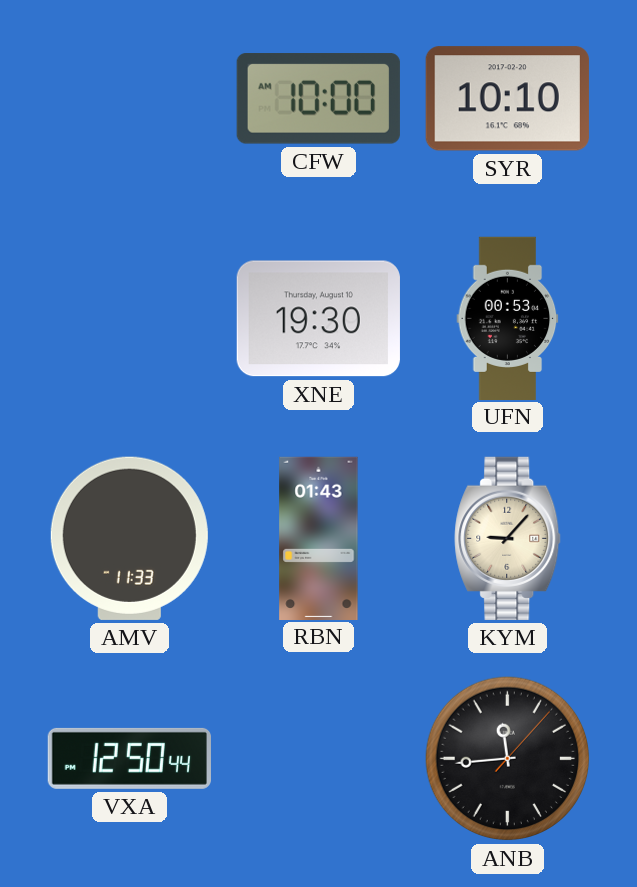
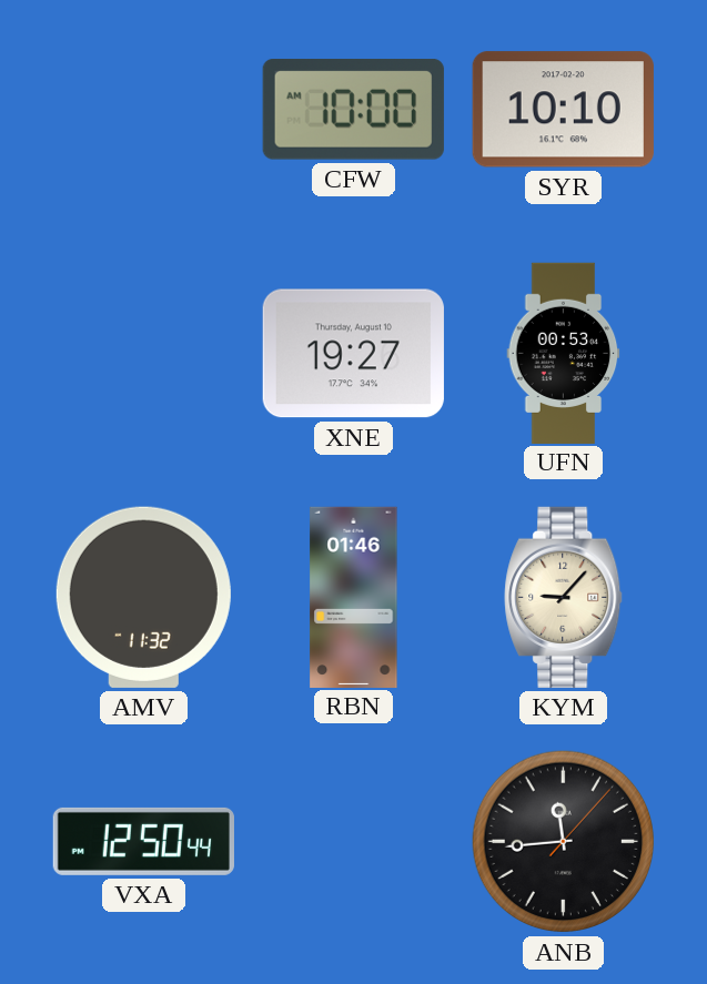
XNE: 19:30 -> 19:27 (353, 354)
AMV: 11:33 -> 11:32 (143, 597)
RBN: 01:43 -> 01:46 (354, 597)
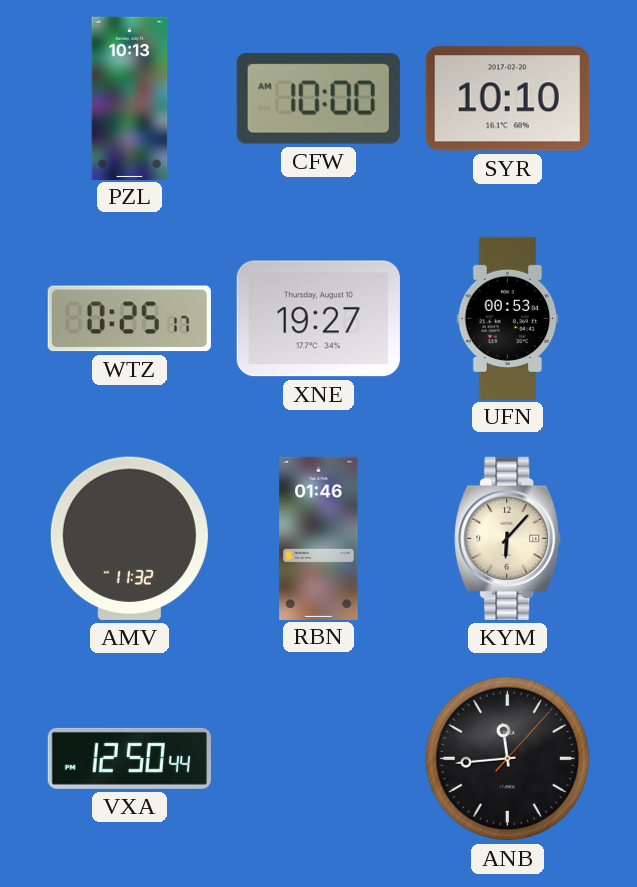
PZL: none -> 10:13 (130, 98)
WTZ: none -> 0:25 (129, 319)
KYM: 9:07 -> 6:07 (508, 538)
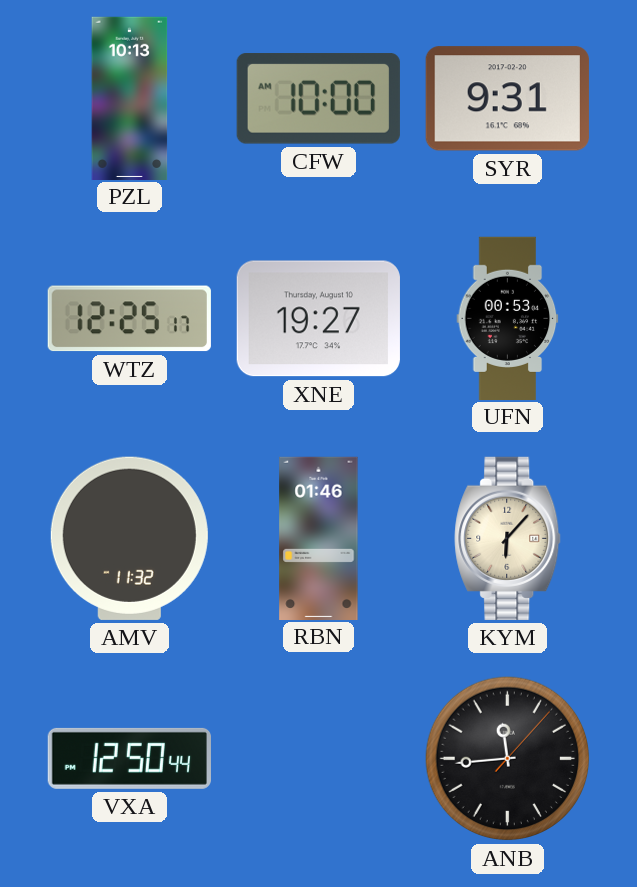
SYR: 10:10 -> 9:31 (507, 99)
WTZ: 0:25 -> 12:25 (129, 319)
